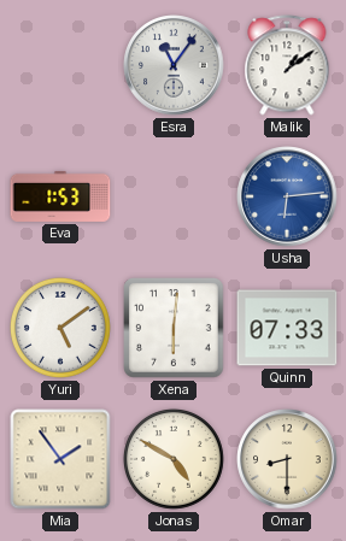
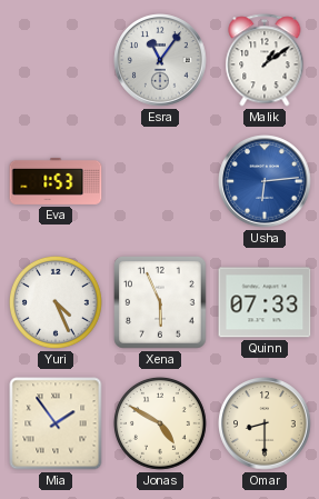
Yuri: 5:09 -> 4:26 (56, 302)
Xena: 6:01 -> 5:56 (161, 303)
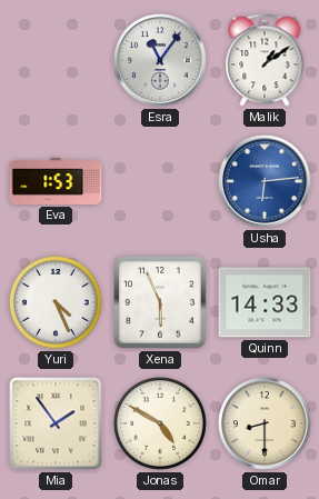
Quinn: 07:33 -> 14:33 (265, 302)
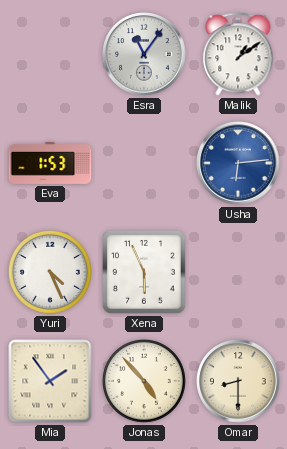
Quinn: 14:33 -> none (265, 302)
Jonas: 4:50 -> 4:53 (144, 381)
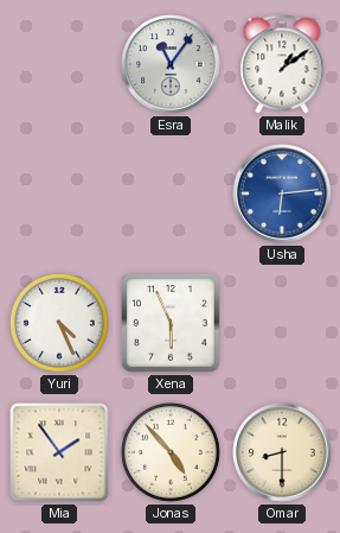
Eva: 1:53 -> none (50, 163)
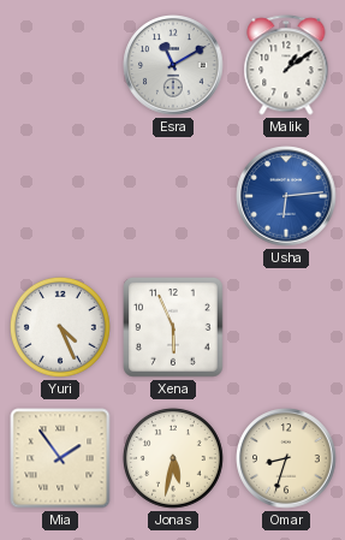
Esra: 11:06 -> 11:10 (173, 65)
Jonas: 4:53 -> 5:32 (173, 458)
Omar: 8:30 -> 8:33 (286, 458)
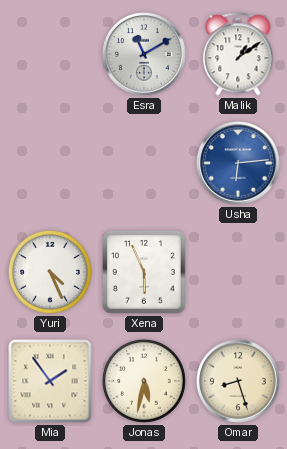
Omar: 8:33 -> 8:27 (238, 381)
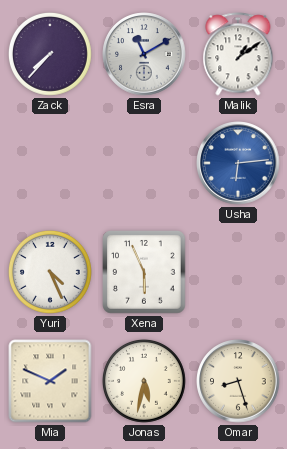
Zack: none -> 7:37 (50, 54)
Mia: 1:54 -> 1:49 (50, 381)
